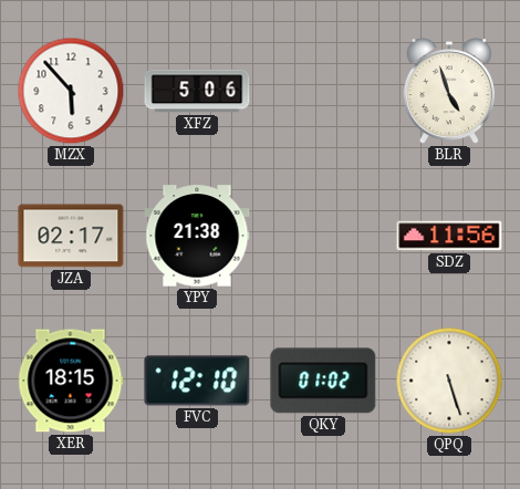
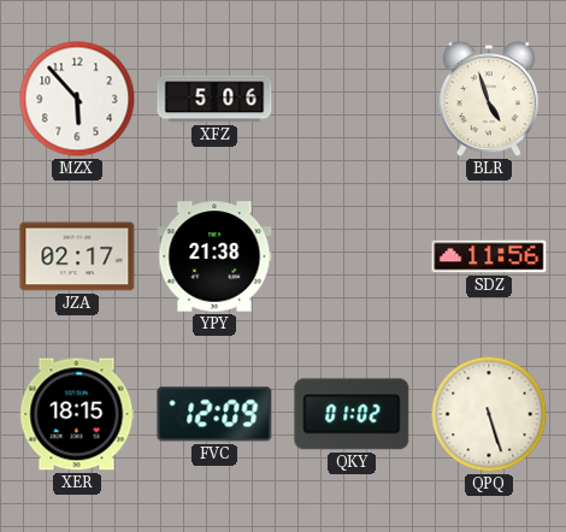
FVC: 12:10 -> 12:09 (214, 414)
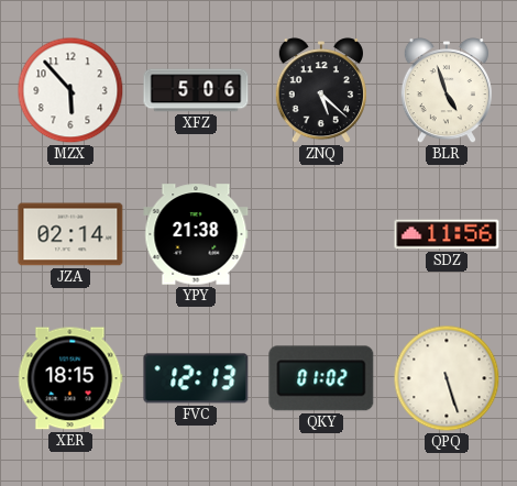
ZNQ: none -> 5:22 (321, 91)
JZA: 02:17 -> 02:14 (70, 234)
FVC: 12:09 -> 12:13 (196, 378)
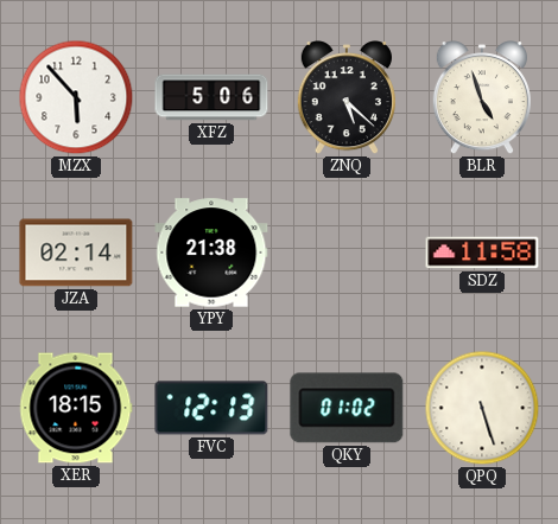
SDZ: 11:56 -> 11:58 (482, 253)
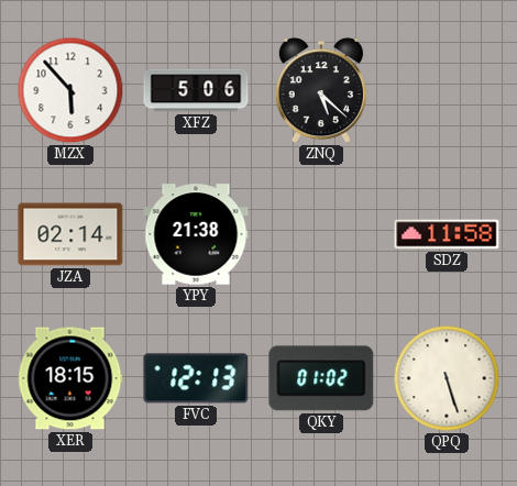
BLR: 4:57 -> none (482, 98)
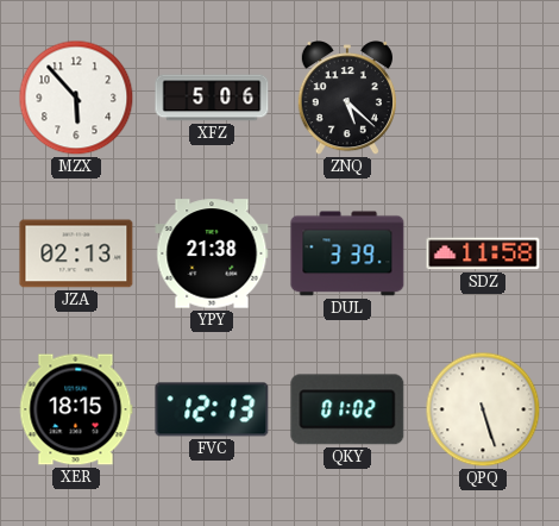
JZA: 02:14 -> 02:13 (76, 253)
DUL: none -> 3:39 (347, 253)
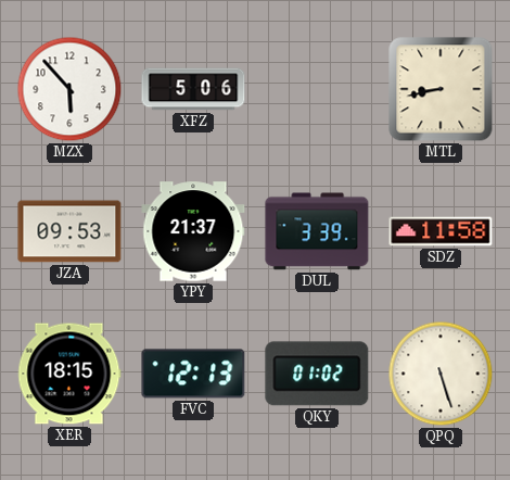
ZNQ: 5:22 -> none (347, 99)
MTL: none -> 8:43 (441, 89)
JZA: 02:13 -> 09:53 (69, 231)
YPY: 21:38 -> 21:37 (193, 231)
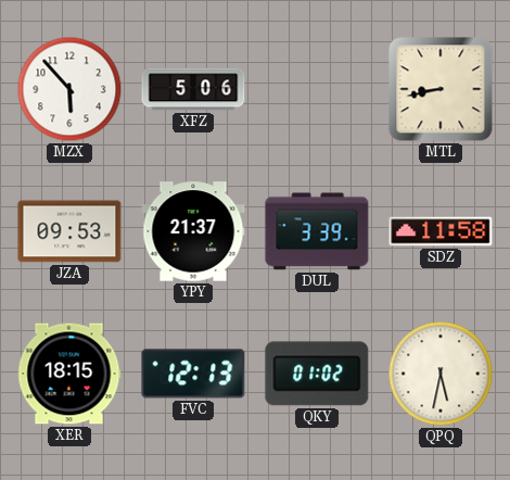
QPQ: 5:27 -> 5:32 (441, 374)
